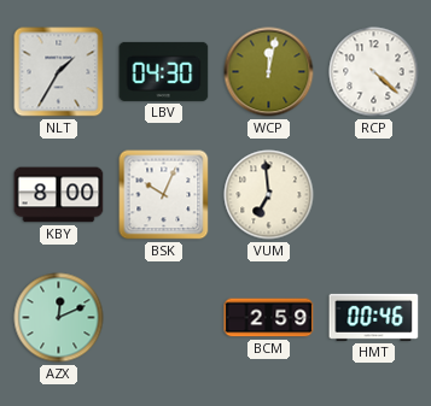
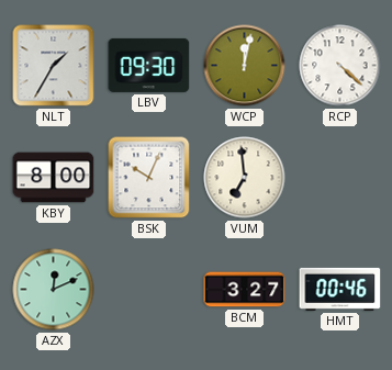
LBV: 04:30 -> 09:30 (149, 65)
BCM: 2:59 -> 3:27 (245, 290)
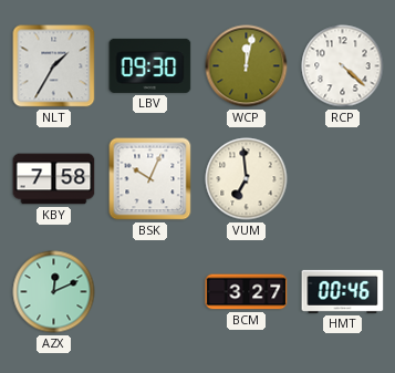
KBY: 8:00 -> 7:58 (54, 179)
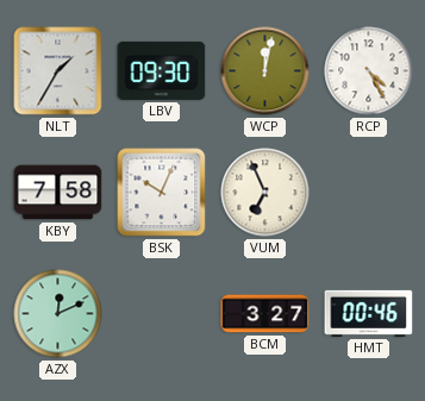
RCP: 4:22 -> 4:25 (369, 71)
VUM: 6:59 -> 6:56 (265, 193)
